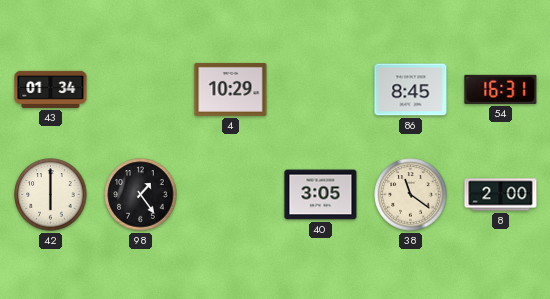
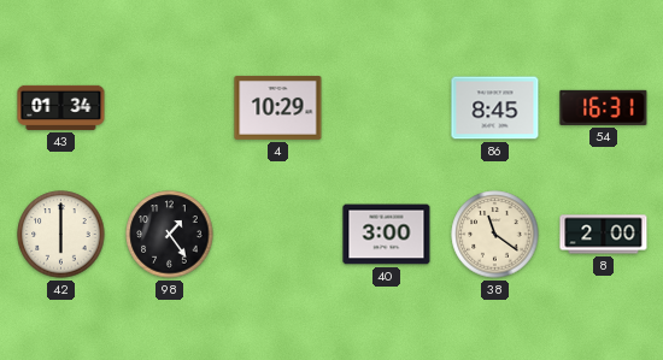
40: 3:05 -> 3:00 (387, 235)
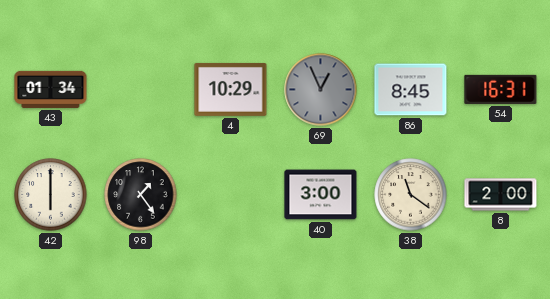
69: none -> 12:56 (321, 90)
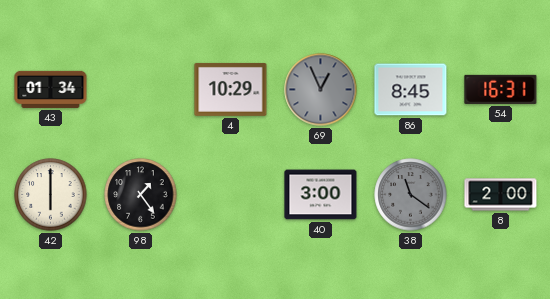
38 dial: cream -> grey (411, 195)
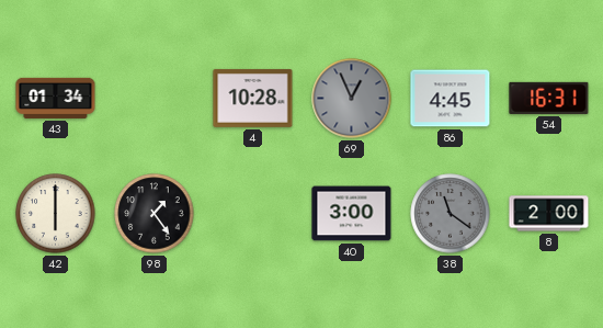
4: 10:29 -> 10:28 (253, 98)
86: 8:45 -> 4:45 (451, 99)
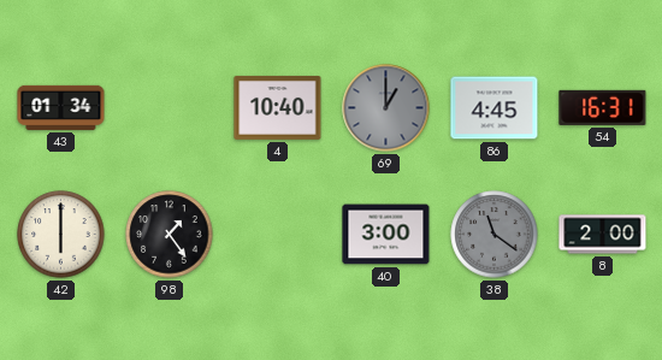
4: 10:28 -> 10:40 (278, 107)
69: 12:56 -> 1:00 (386, 108)
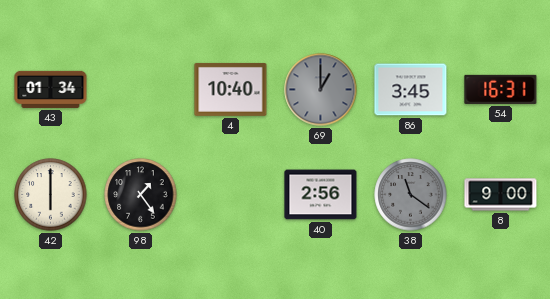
86: 4:45 -> 3:45 (411, 90)
40: 3:00 -> 2:56 (321, 195)
8: 2:00 -> 9:00 (501, 195)
